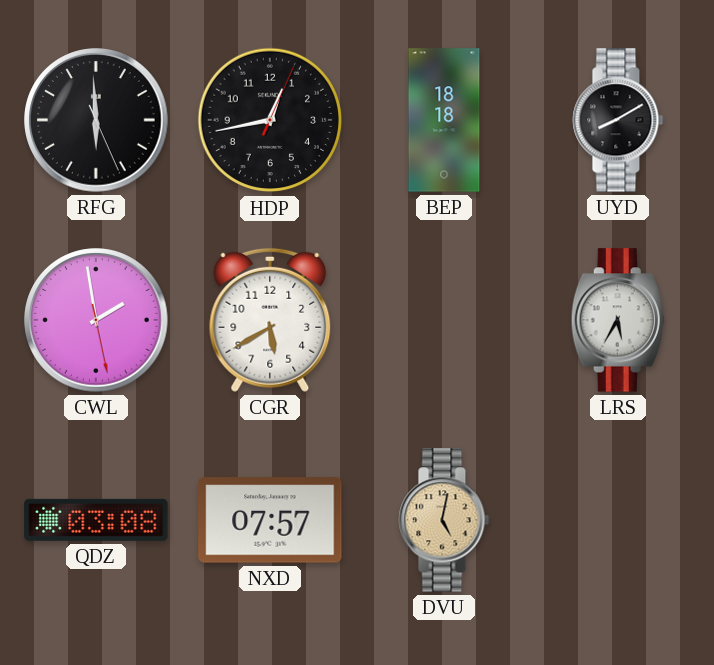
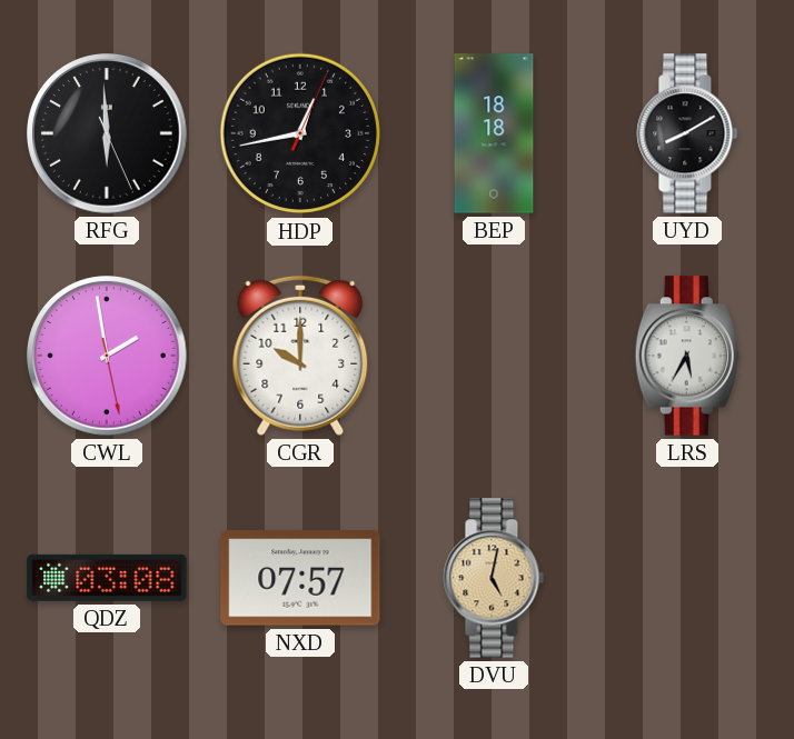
CGR: 5:40 -> 10:00 (300, 356)
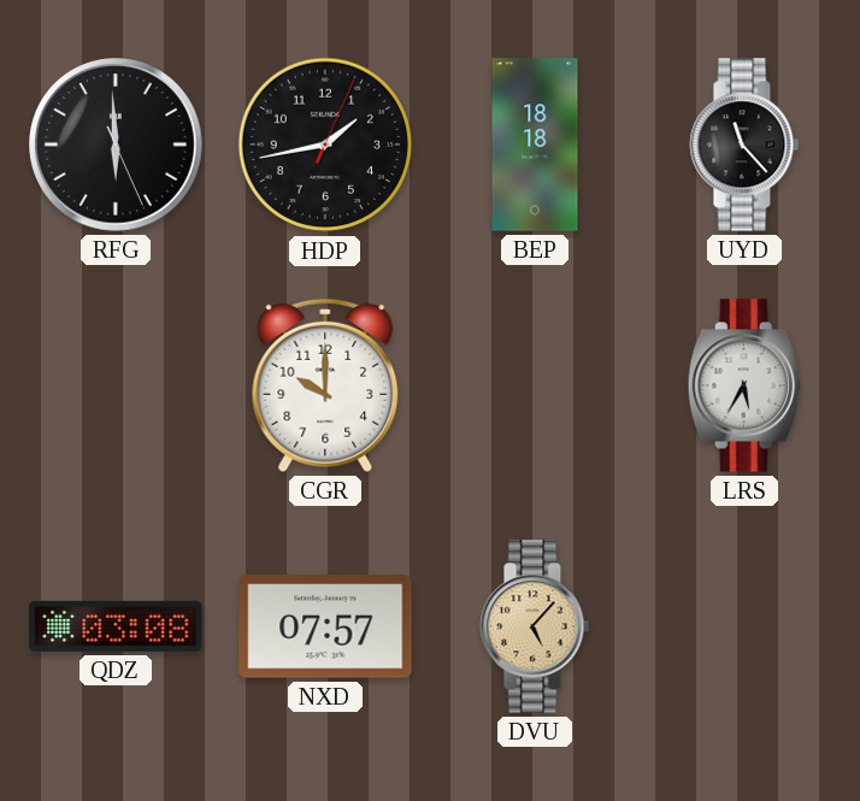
HDP: 12:43 -> 1:43 (325, 145)
UYD: 8:10 -> 11:23 (744, 145)
CWL: 1:58 -> none (107, 356)
DVU: 5:02 -> 5:07 (535, 626)
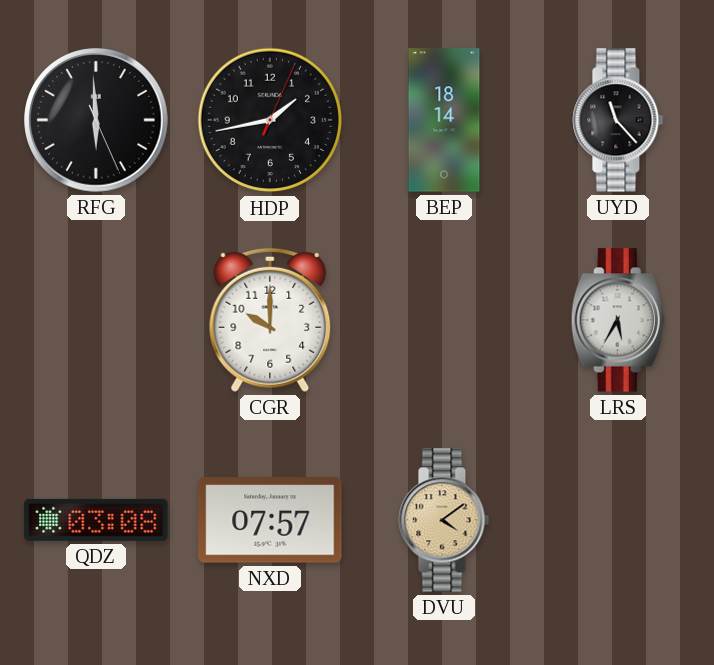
BEP: 18:18 -> 18:14 (444, 120)
DVU: 5:07 -> 4:09 (444, 520)
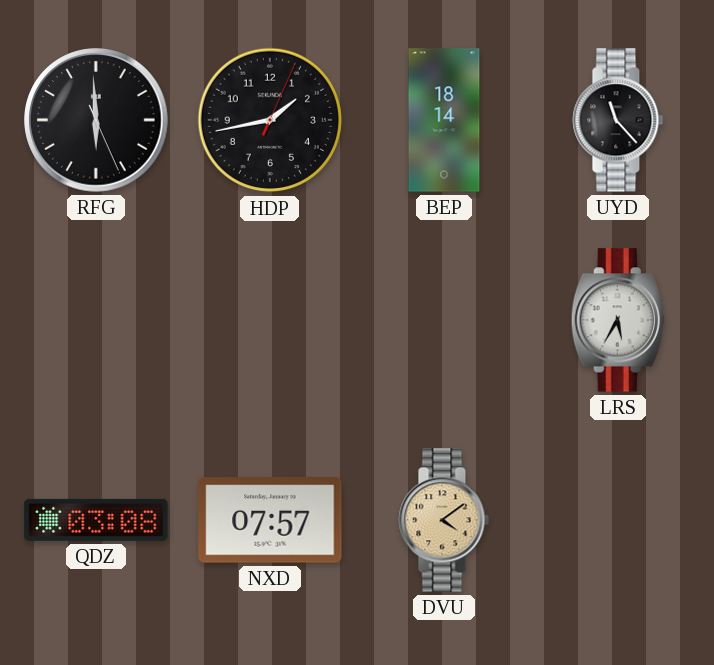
CGR: 10:00 -> none (270, 320)
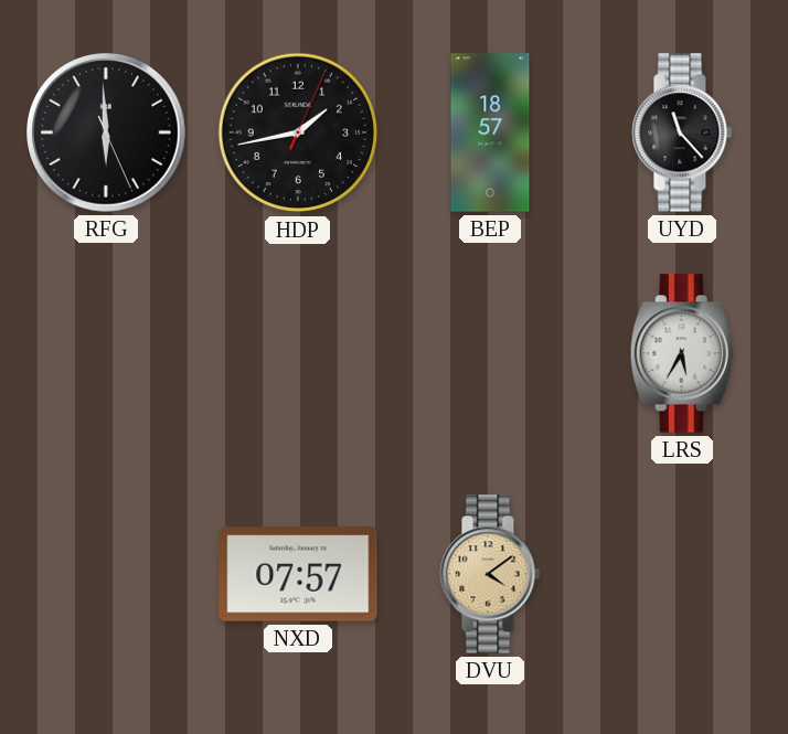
BEP: 18:14 -> 18:57 (490, 132)
QDZ: 03:08 -> none (96, 520)
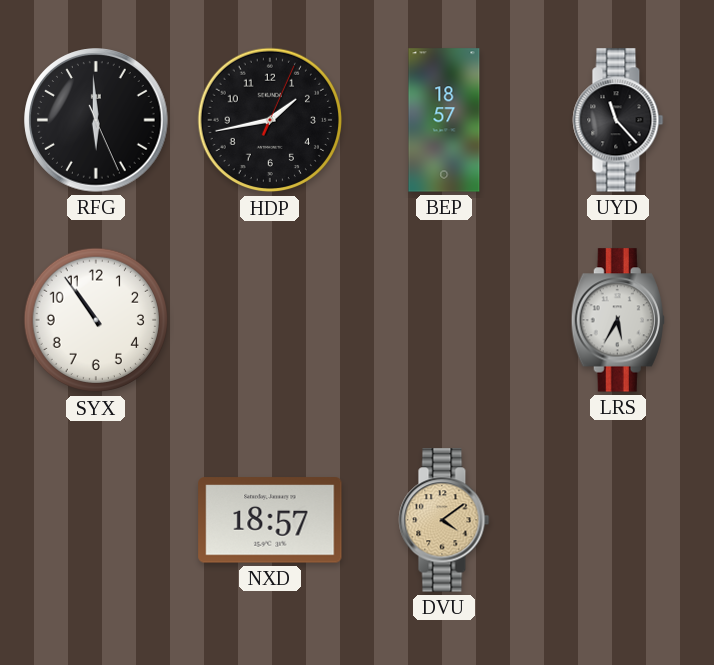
SYX: none -> 10:54 (96, 320)
NXD: 07:57 -> 18:57 (270, 520)
